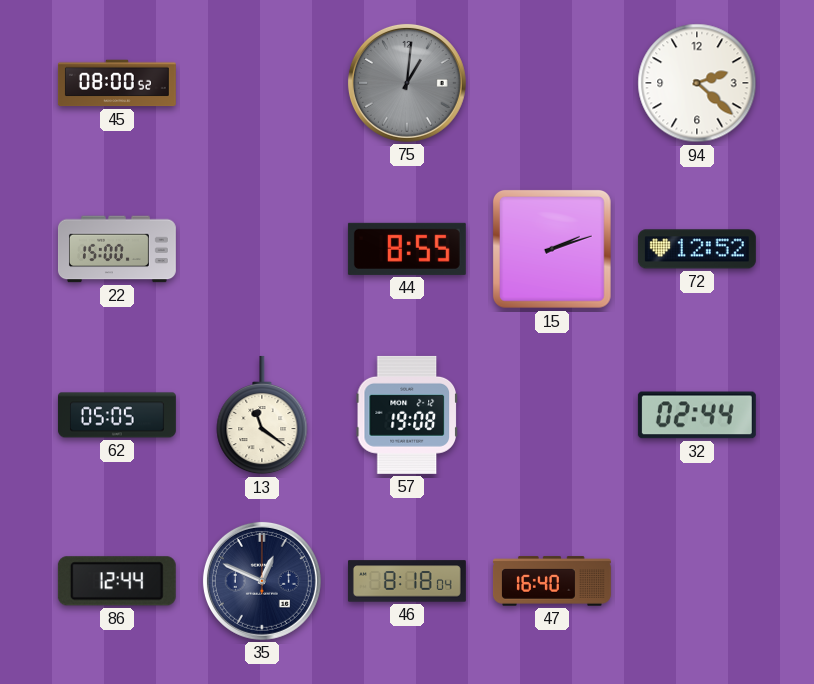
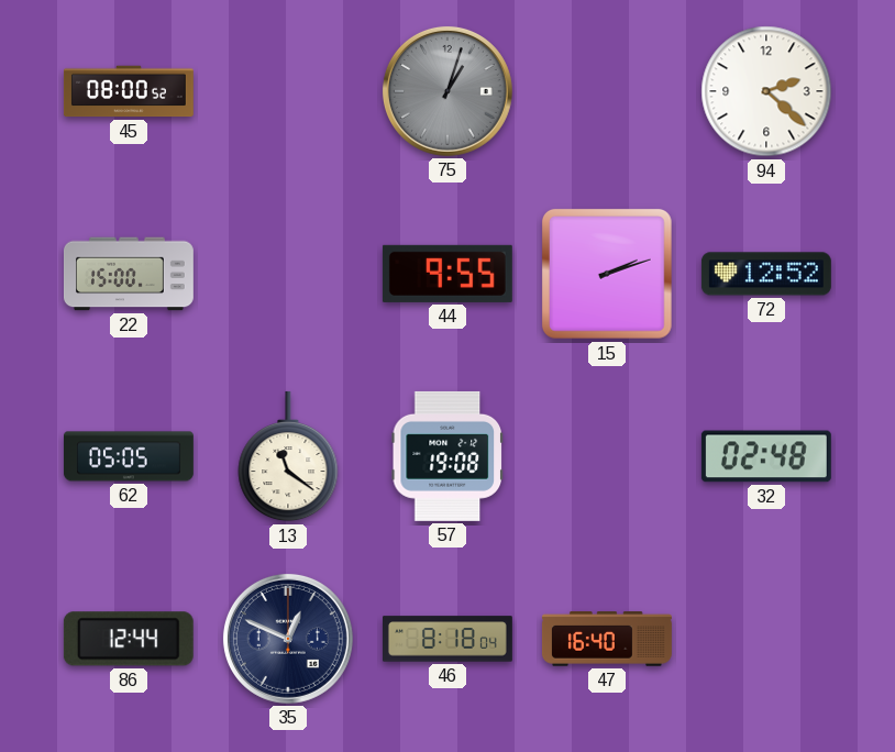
75: 1:01 -> 1:03 (448, 91)
44: 8:55 -> 9:55 (448, 274)
32: 02:44 -> 02:48 (766, 456)
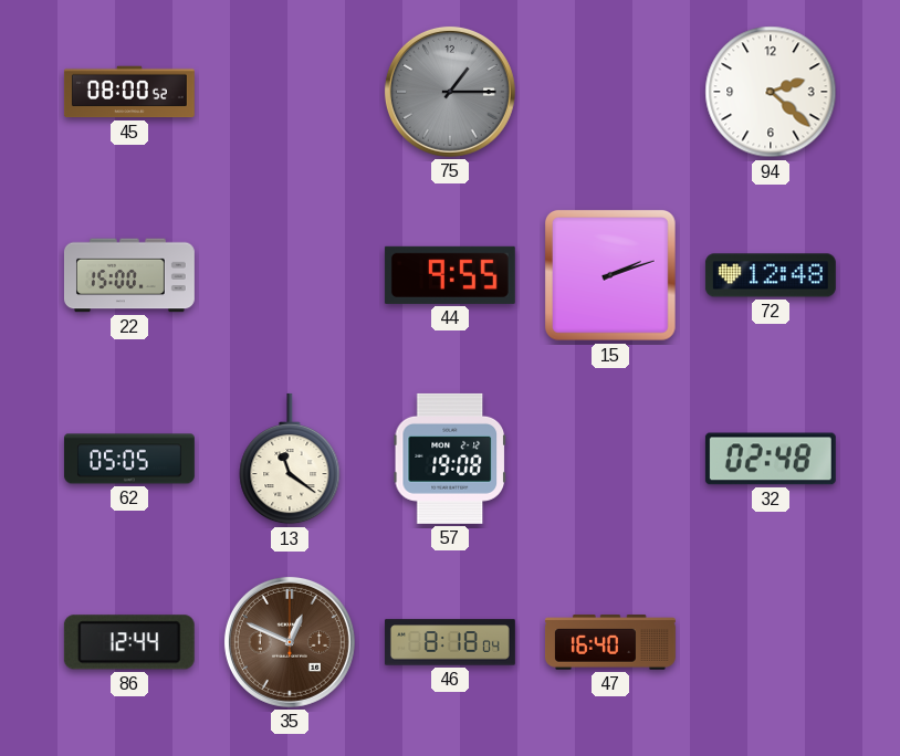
75: 1:03 -> 1:15 (450, 92)
72: 12:52 -> 12:48 (771, 275)
35 dial: navy -> brown (290, 642)
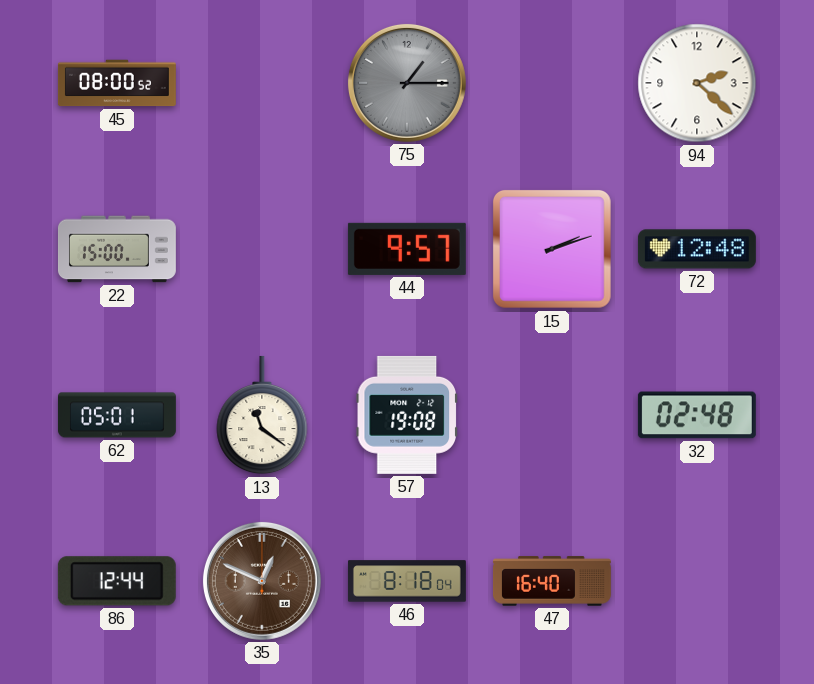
44: 9:55 -> 9:57 (407, 249)
62: 05:05 -> 05:01 (117, 415)
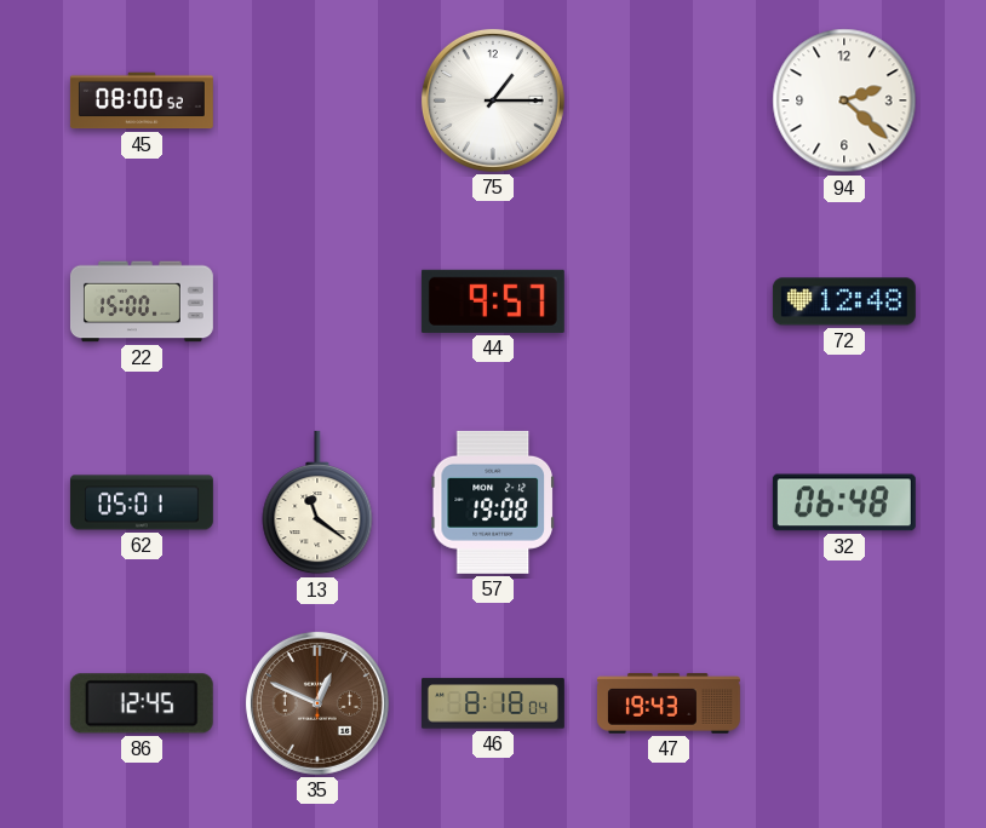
75 dial: grey -> white (493, 100)
15: 2:12 -> none (552, 249)
32: 02:48 -> 06:48 (844, 502)
86: 12:44 -> 12:45 (142, 703)
47: 16:40 -> 19:43 (669, 703)
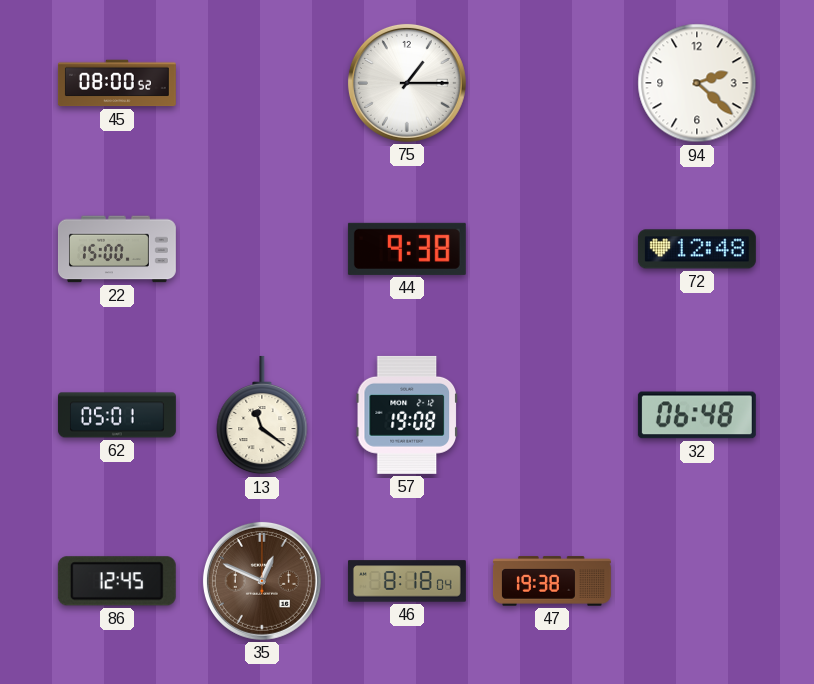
44: 9:57 -> 9:38 (407, 249)
47: 19:43 -> 19:38 (552, 581)
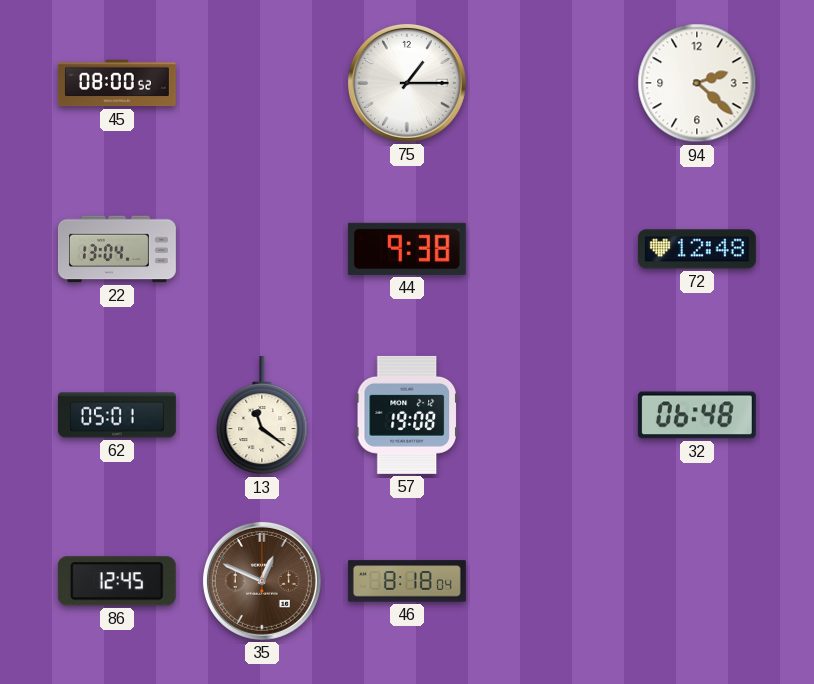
22: 15:00 -> 13:04 (117, 249)
47: 19:38 -> none (552, 581)
